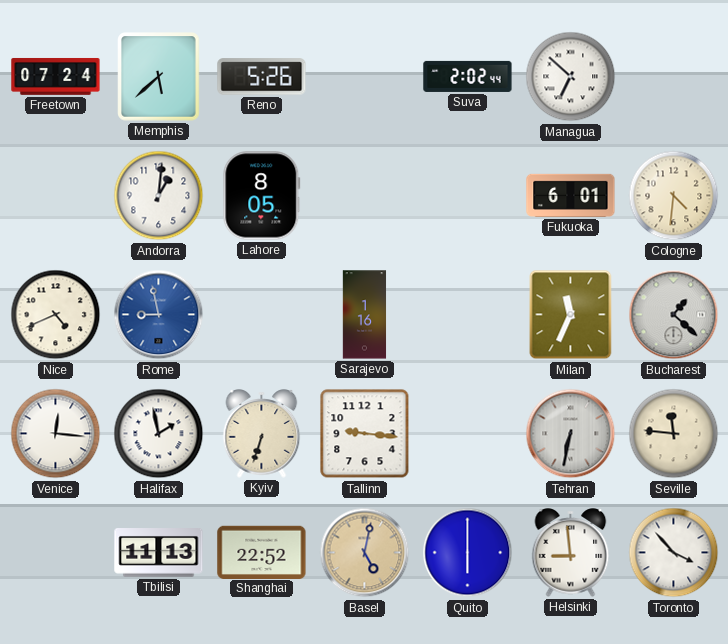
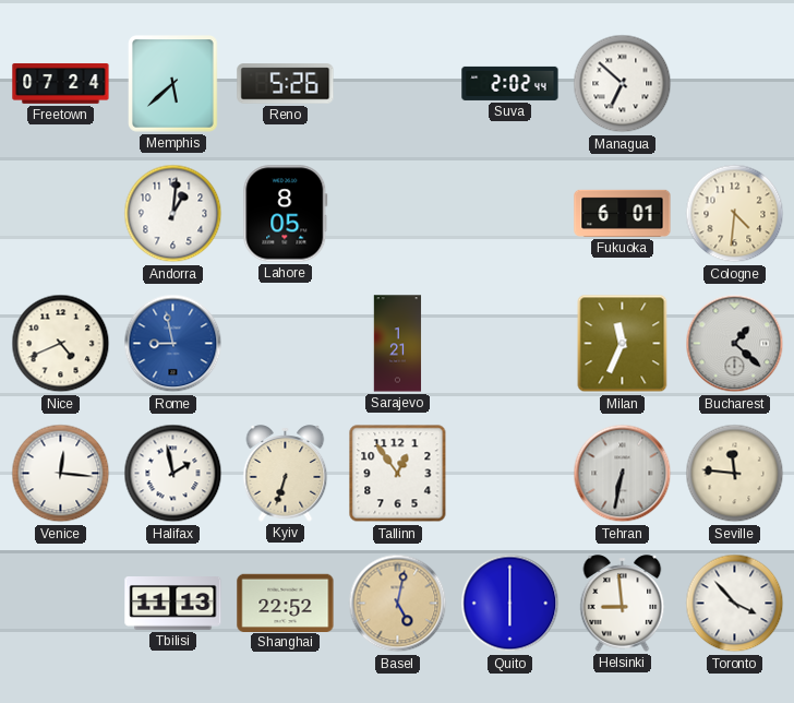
Sarajevo: 1:16 -> 1:21 (398, 344)
Tallinn: 9:16 -> 12:54 (398, 474)
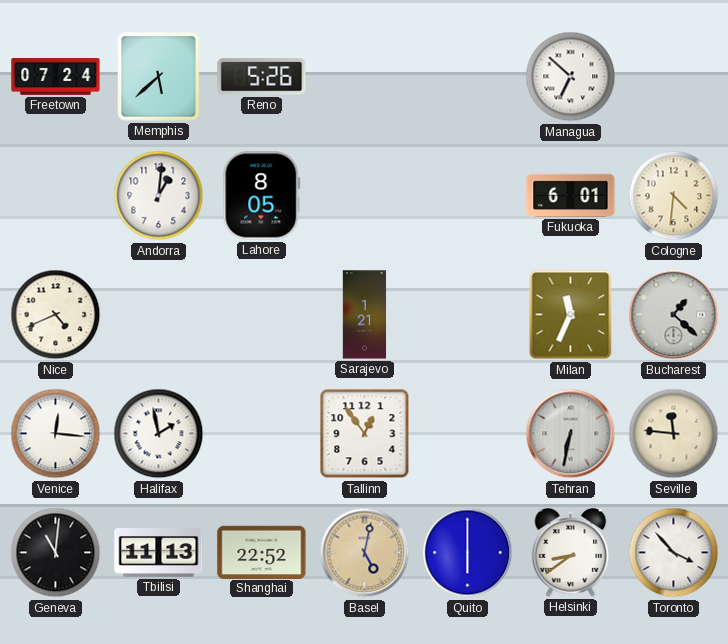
Suva: 2:02 -> none (510, 83)
Rome: 8:58 -> none (173, 344)
Kyiv: 6:33 -> none (286, 474)
Geneva: none -> 11:01 (56, 553)
Helsinki: 8:59 -> 8:39 (571, 553)
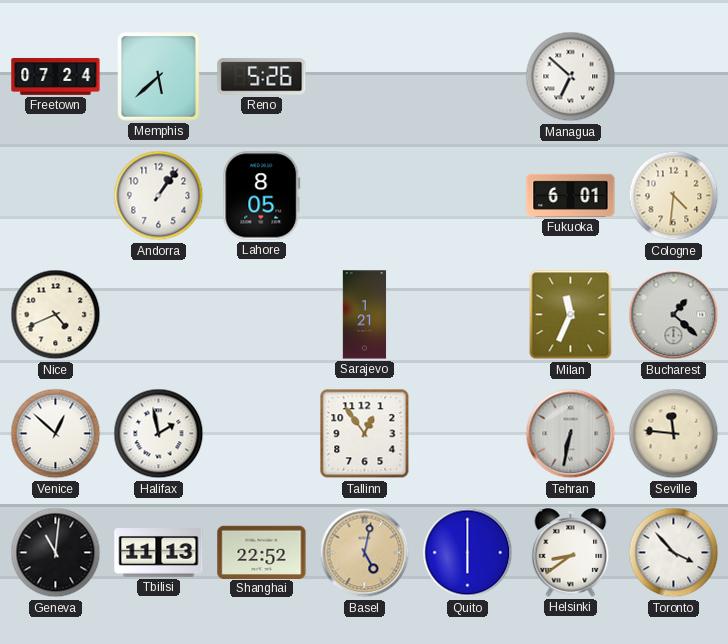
Andorra: 1:01 -> 1:06 (159, 196)
Venice: 12:16 -> 12:52 (56, 434)
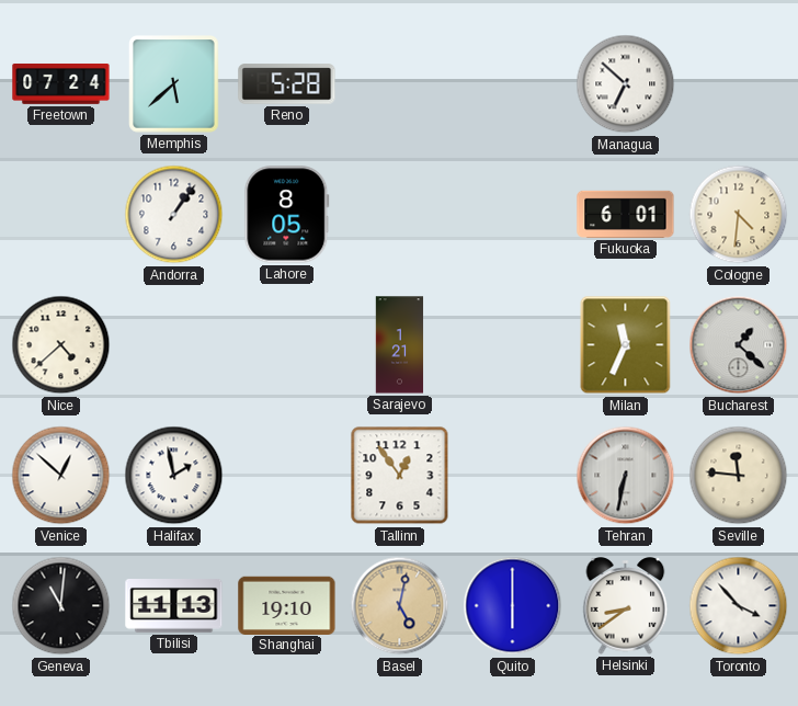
Reno: 5:26 -> 5:28 (287, 84)
Nice: 4:41 -> 4:38 (61, 345)
Shanghai: 22:52 -> 19:10 (287, 605)
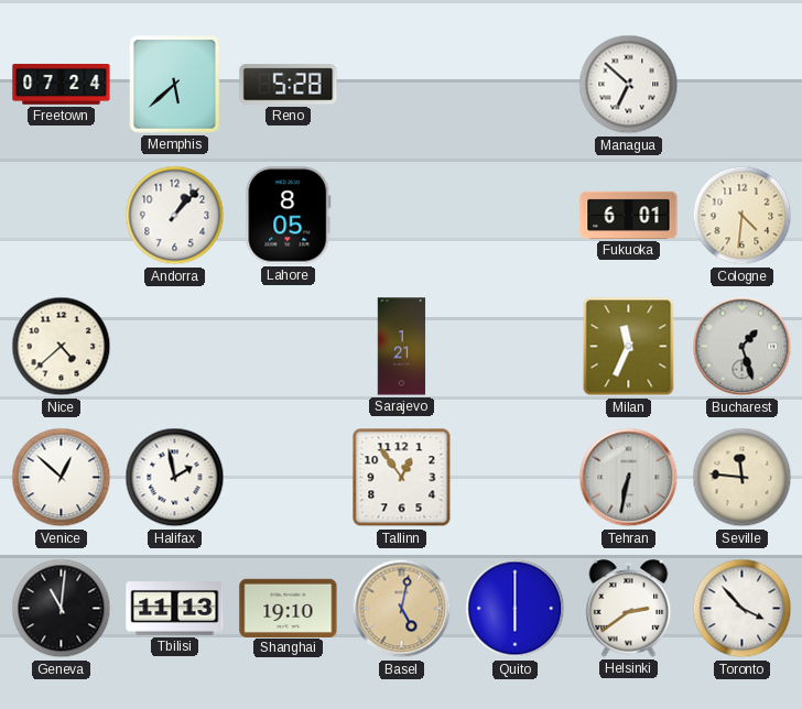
Andorra: 1:06 -> 1:07 (175, 216)
Bucharest: 1:22 -> 1:27 (743, 347)
Helsinki: 8:39 -> 2:39 (629, 609)
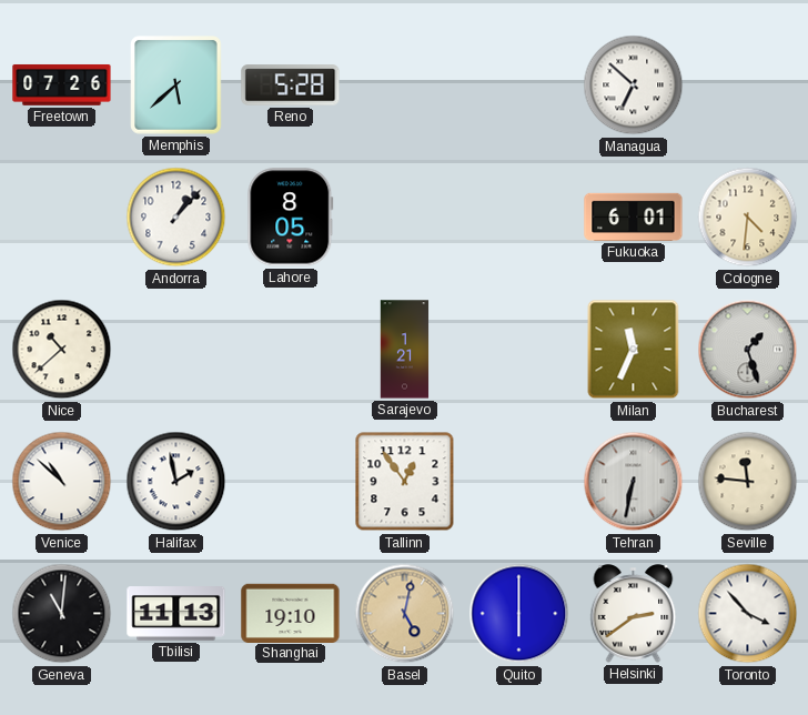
Freetown: 07:24 -> 07:26 (62, 85)
Nice: 4:38 -> 10:38 (62, 350)
Venice: 12:52 -> 10:52 (62, 482)
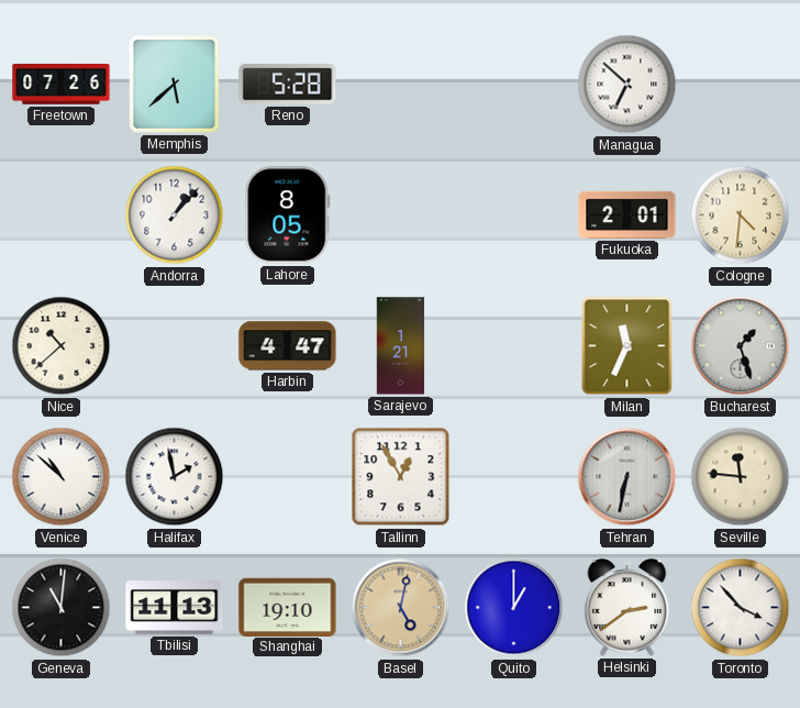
Fukuoka: 6:01 -> 2:01 (627, 214)
Harbin: none -> 4:47 (288, 346)
Tallinn: 12:54 -> 12:55 (401, 477)
Quito: 6:00 -> 1:00 (514, 608)
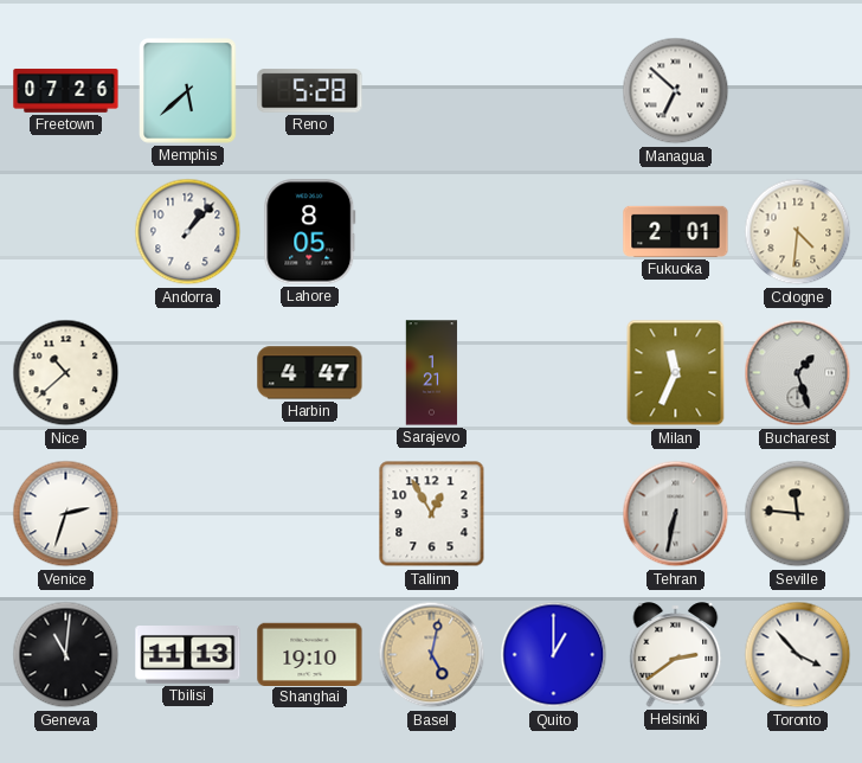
Venice: 10:52 -> 2:33 (66, 514)
Halifax: 1:58 -> none (175, 477)
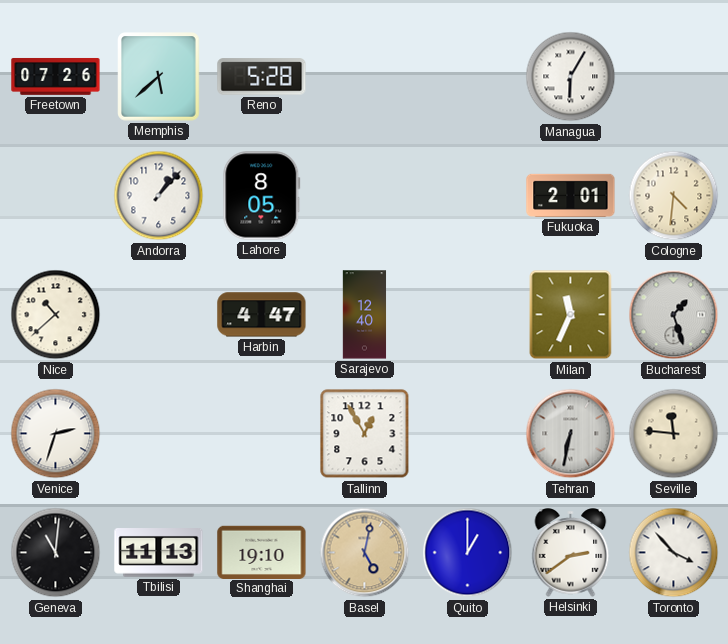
Managua: 6:52 -> 6:05 (571, 77)
Sarajevo: 1:21 -> 12:40 (365, 315)
